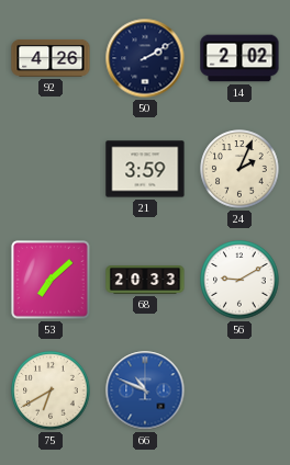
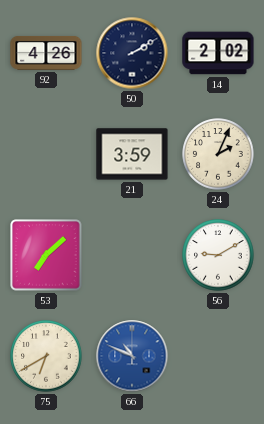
68: 20:33 -> none (145, 281)
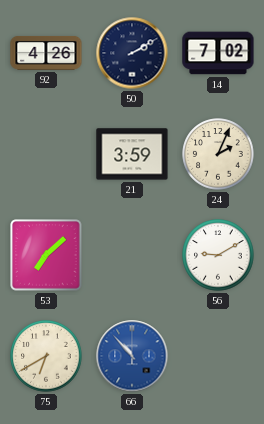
14: 2:02 -> 7:02 (218, 53)
66: 10:49 -> 10:53 (132, 356)
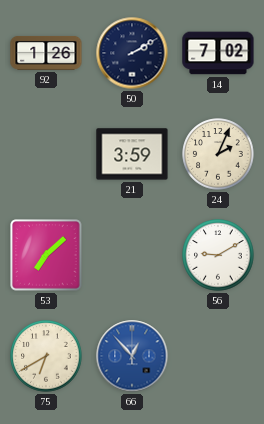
92: 4:26 -> 1:26 (46, 53)
66: 10:53 -> 12:53 (132, 356)
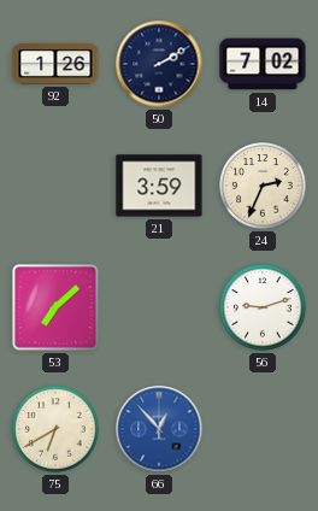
24: 2:04 -> 2:34 (263, 186)
56: 9:10 -> 9:12 (263, 307)
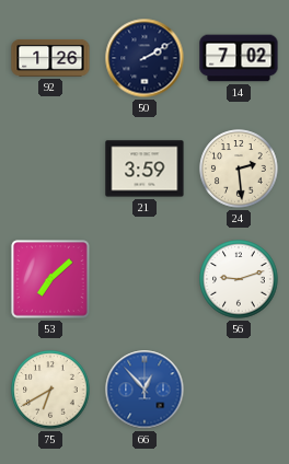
24: 2:34 -> 2:29 (239, 169)
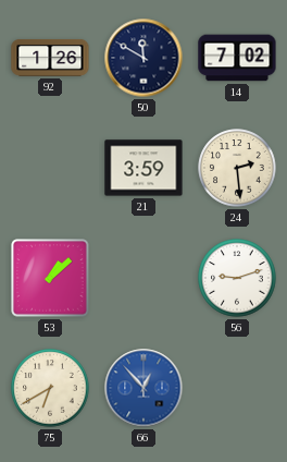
50: 2:10 -> 11:50 (143, 58)
53: 7:08 -> 1:08 (50, 278)
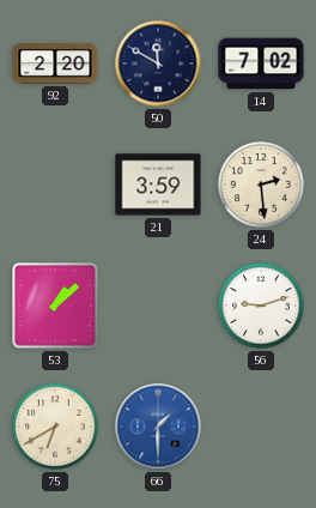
92: 1:26 -> 2:20 (55, 63)
66: 12:53 -> 1:30 (158, 427)
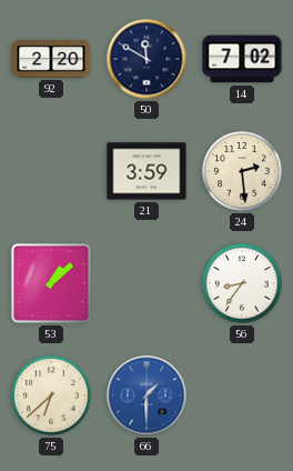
56: 9:12 -> 8:36 (242, 283)
75: 6:40 -> 6:38 (51, 395)
